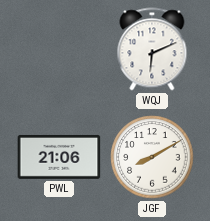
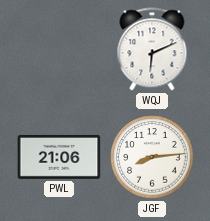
JGF: 8:10 -> 8:14 (152, 157)
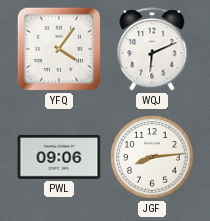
YFQ: none -> 4:06 (59, 49)
PWL: 21:06 -> 09:06 (59, 157)
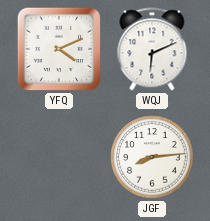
YFQ: 4:06 -> 4:11 (59, 49)
PWL: 09:06 -> none (59, 157)
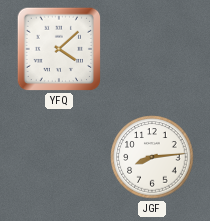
YFQ: 4:11 -> 4:08 (59, 49)
WQJ: 6:11 -> none (152, 49)
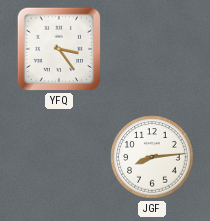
YFQ: 4:08 -> 3:24 (59, 49)
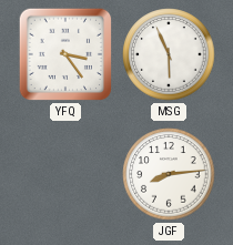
MSG: none -> 5:56 (169, 54)
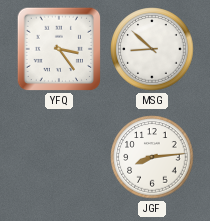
MSG: 5:56 -> 8:52 (152, 49)
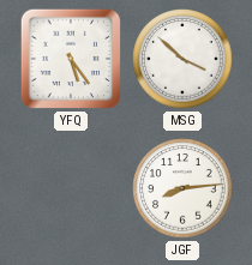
YFQ: 3:24 -> 5:24 (71, 59)
MSG: 8:52 -> 3:52 (182, 59)
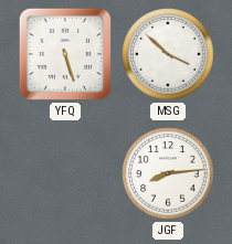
YFQ: 5:24 -> 5:27 (65, 54)
